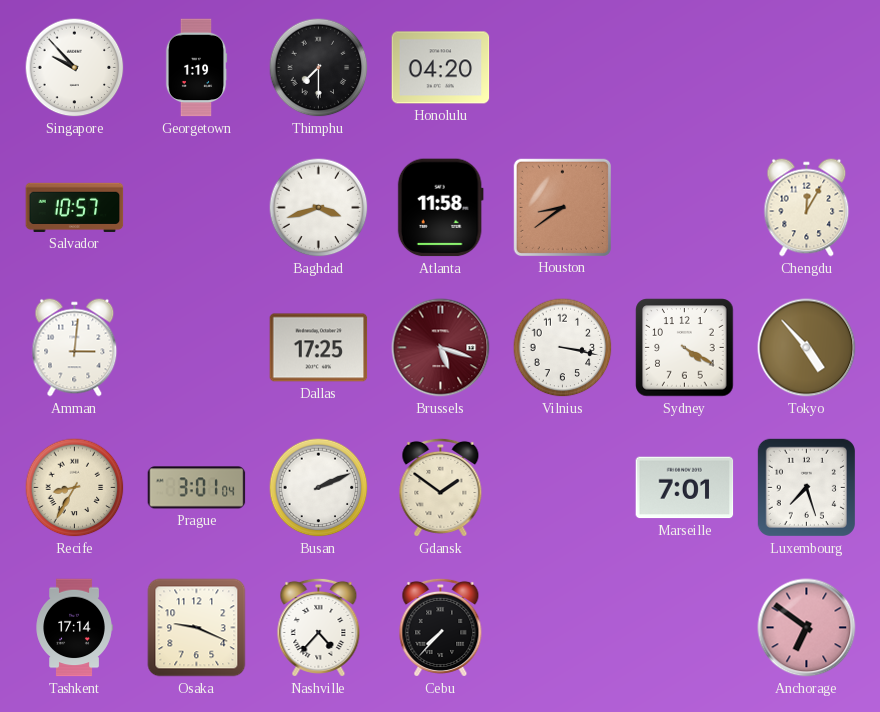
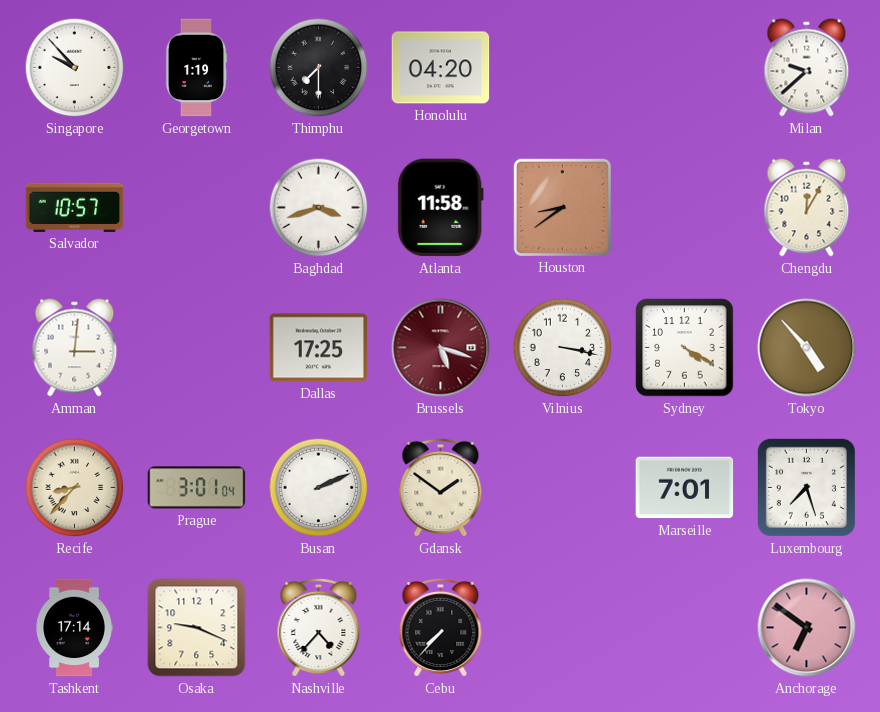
Milan: none -> 9:38 (807, 68)
Recife: 8:35 -> 8:37 (75, 488)
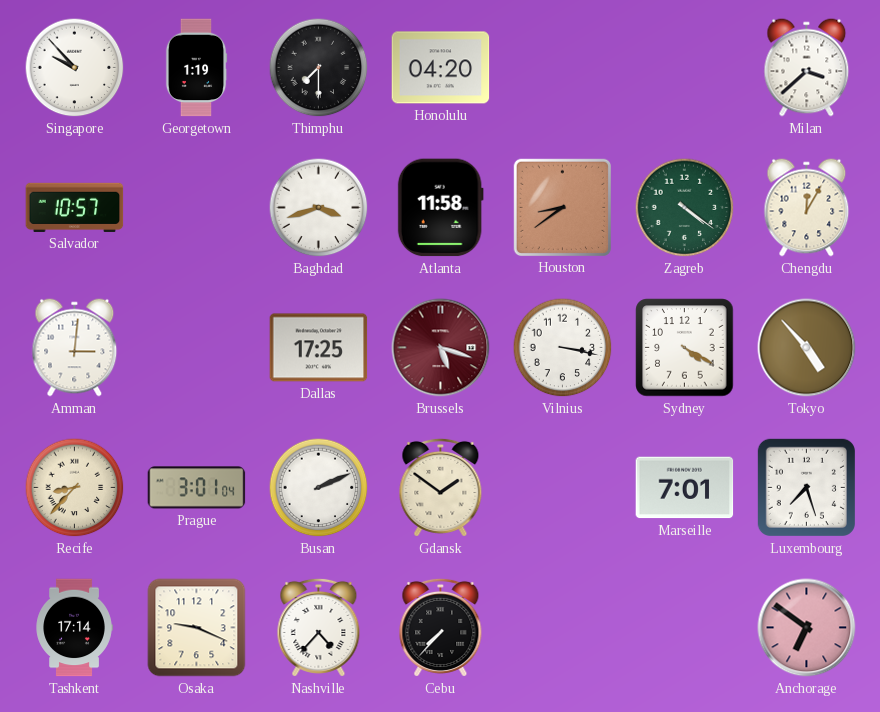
Milan: 9:38 -> 3:38 (807, 68)
Zagreb: none -> 4:21 (685, 208)
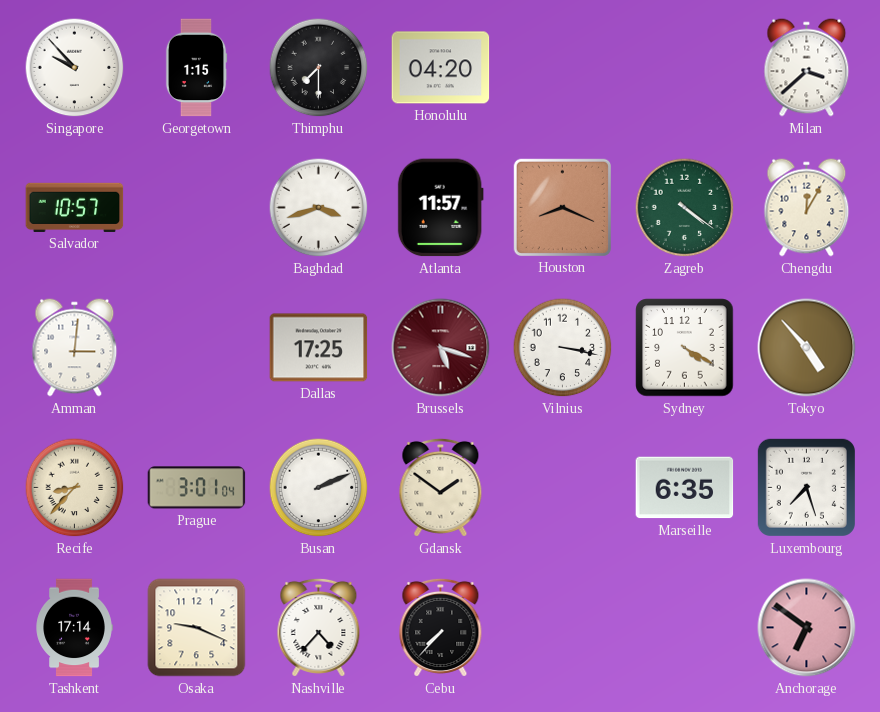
Georgetown: 1:19 -> 1:15 (196, 68)
Atlanta: 11:58 -> 11:57 (440, 208)
Houston: 8:39 -> 8:19 (562, 207)
Marseille: 7:01 -> 6:35 (685, 488)
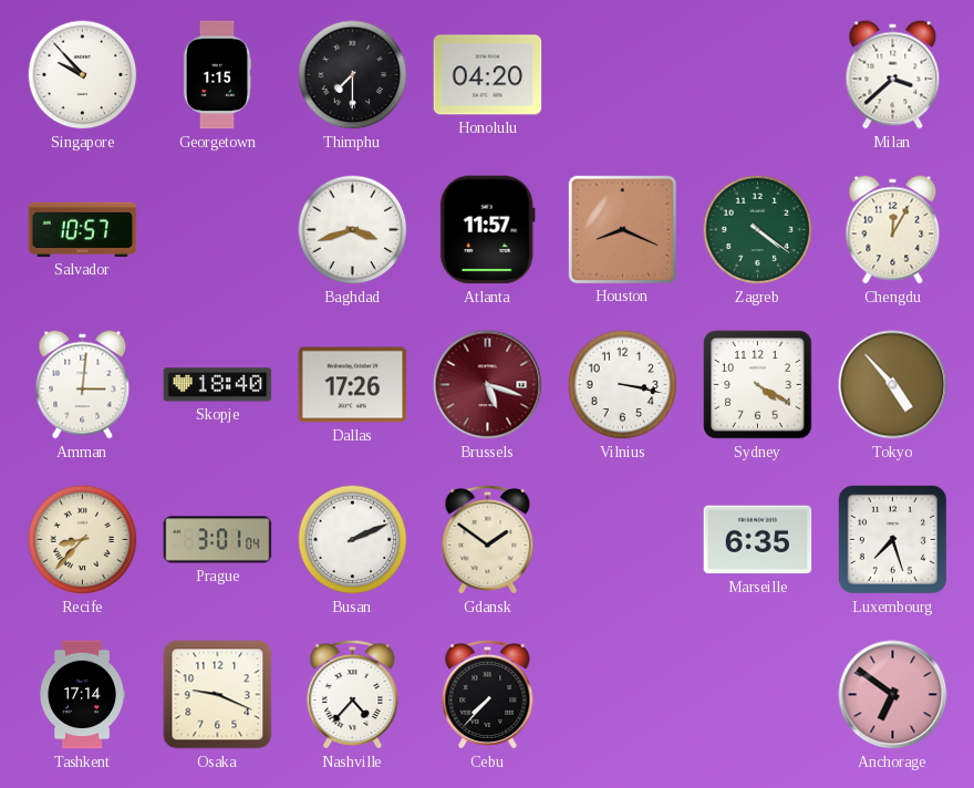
Skopje: none -> 18:40 (218, 385)
Dallas: 17:25 -> 17:26 (353, 385)
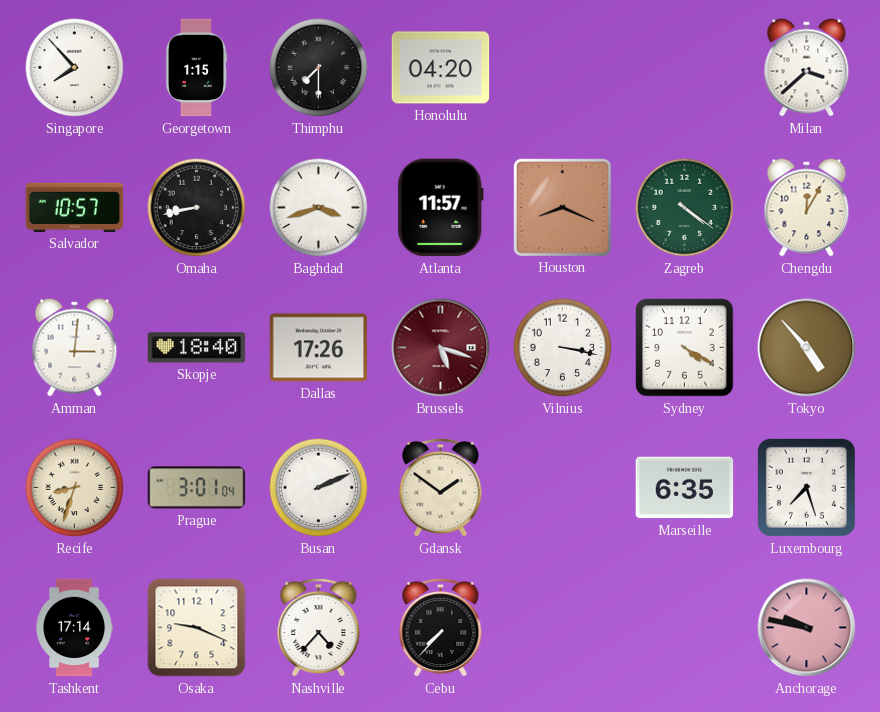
Singapore: 9:53 -> 7:53 (75, 68)
Omaha: none -> 8:43 (197, 208)
Recife: 8:37 -> 8:33 (75, 488)
Anchorage: 6:51 -> 9:47 (807, 628)
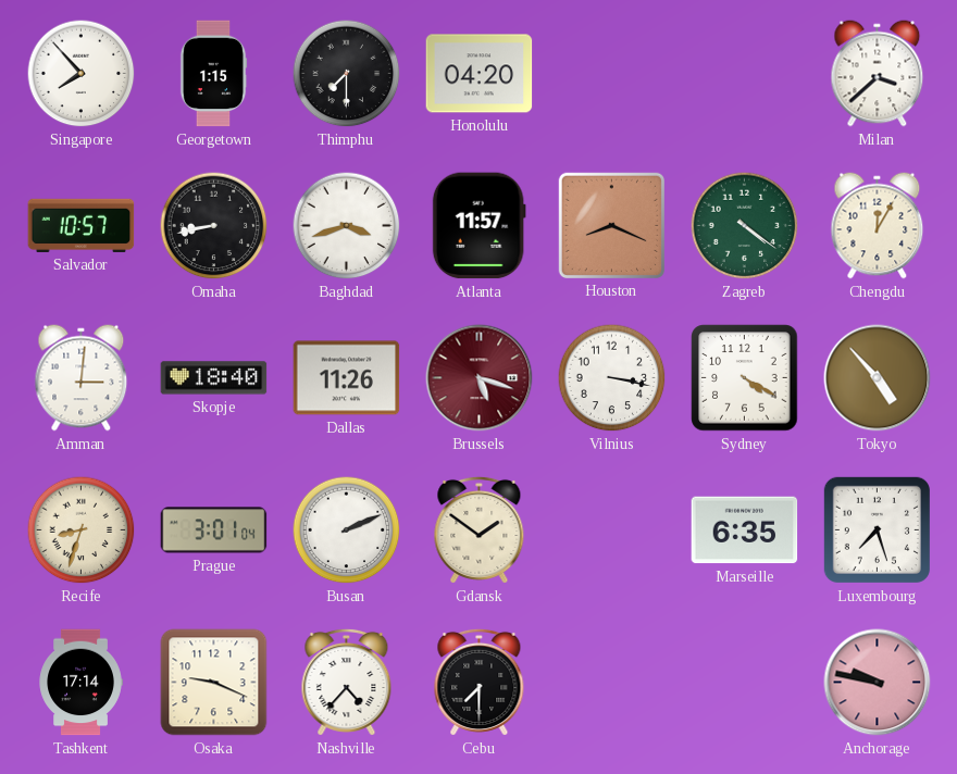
Dallas: 17:26 -> 11:26 (347, 378)
Cebu: 7:37 -> 7:30 (480, 682)
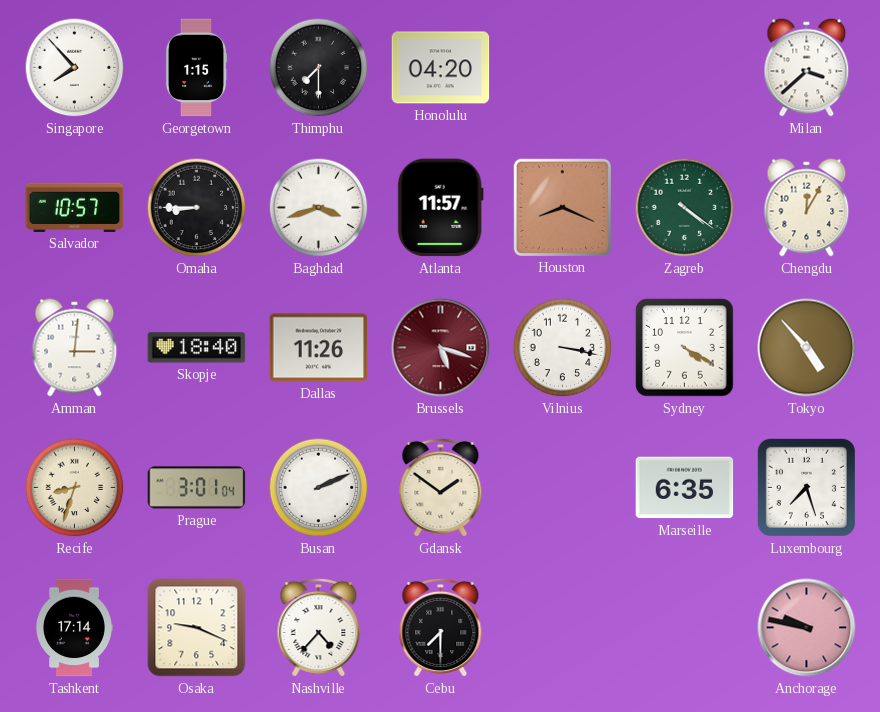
Omaha: 8:43 -> 8:45 (197, 208)
